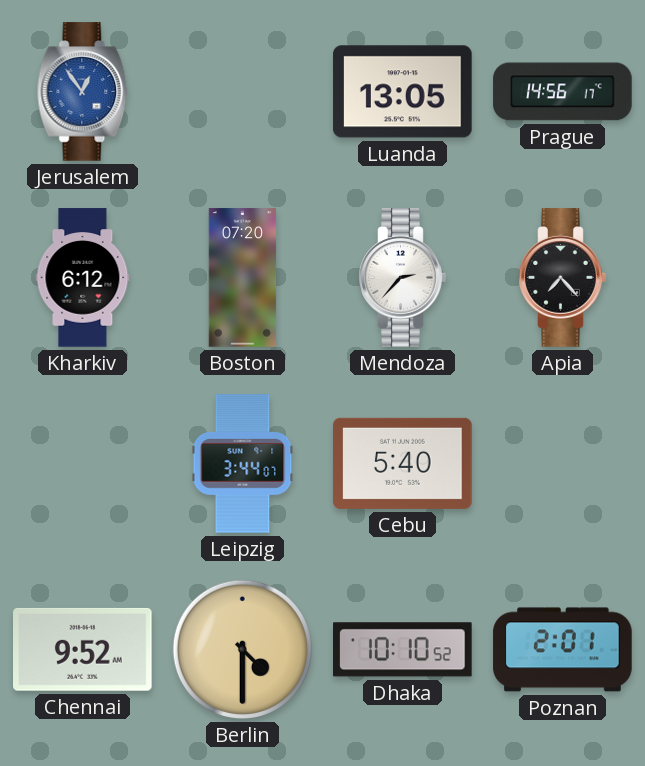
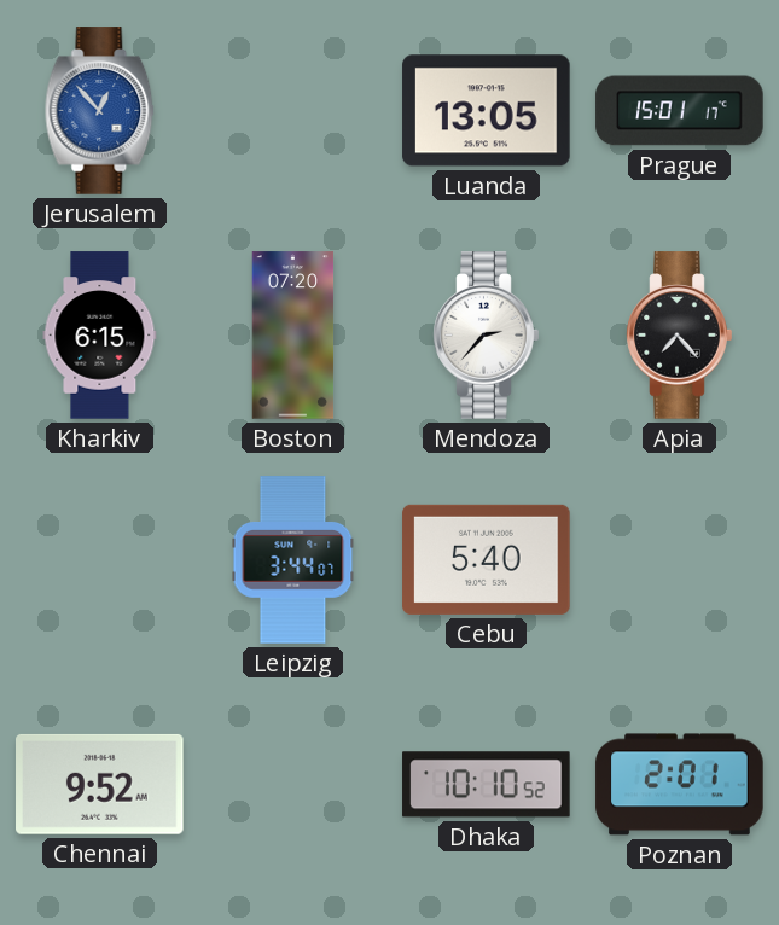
Jerusalem: 12:54 -> 12:53 (100, 111)
Prague: 14:56 -> 15:01 (680, 111)
Kharkiv: 6:12 -> 6:15 (100, 336)
Berlin: 4:30 -> none (242, 649)
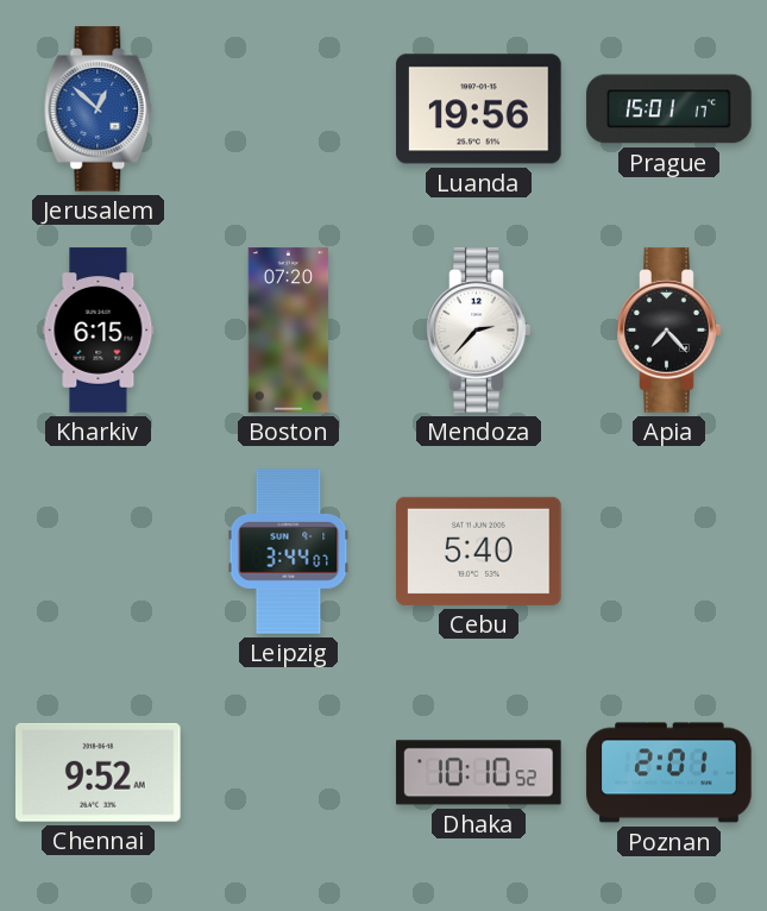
Jerusalem: 12:53 -> 12:52 (99, 109)
Luanda: 13:05 -> 19:56 (479, 109)
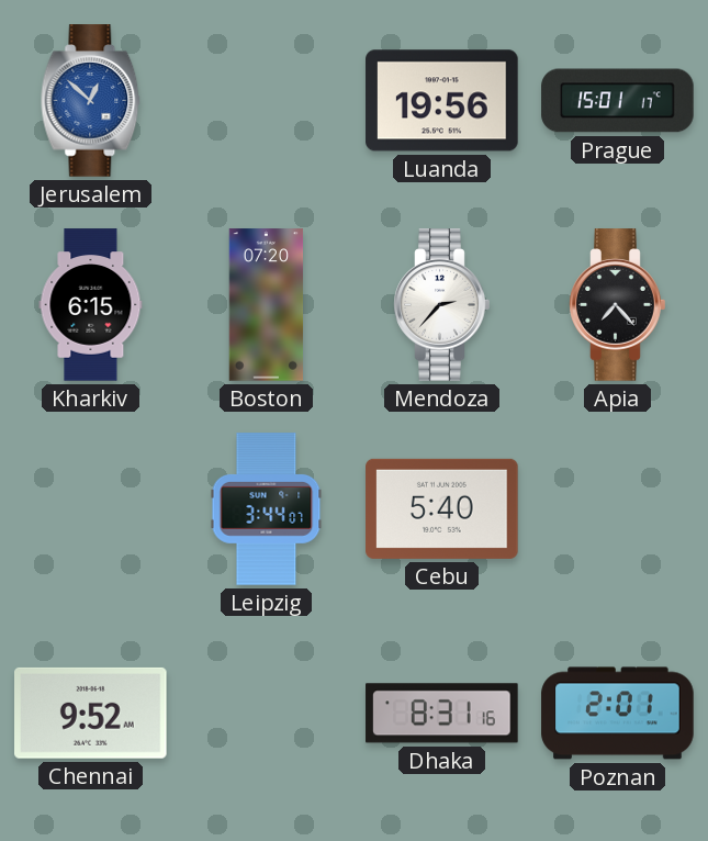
Dhaka: 10:10 -> 8:31 (442, 714)
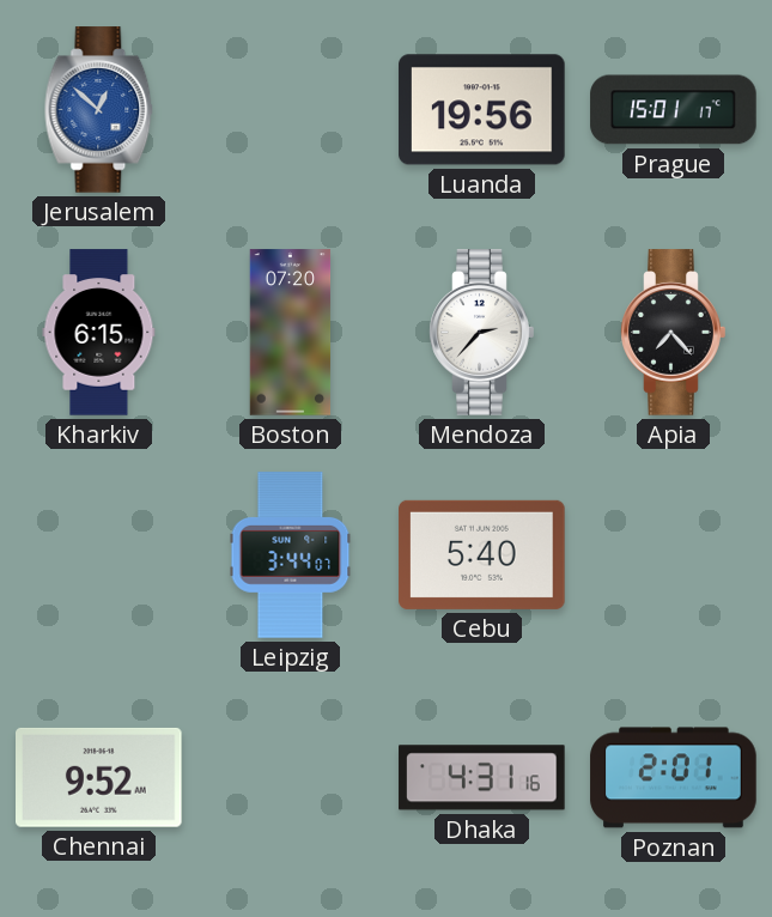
Dhaka: 8:31 -> 4:31 (482, 778)
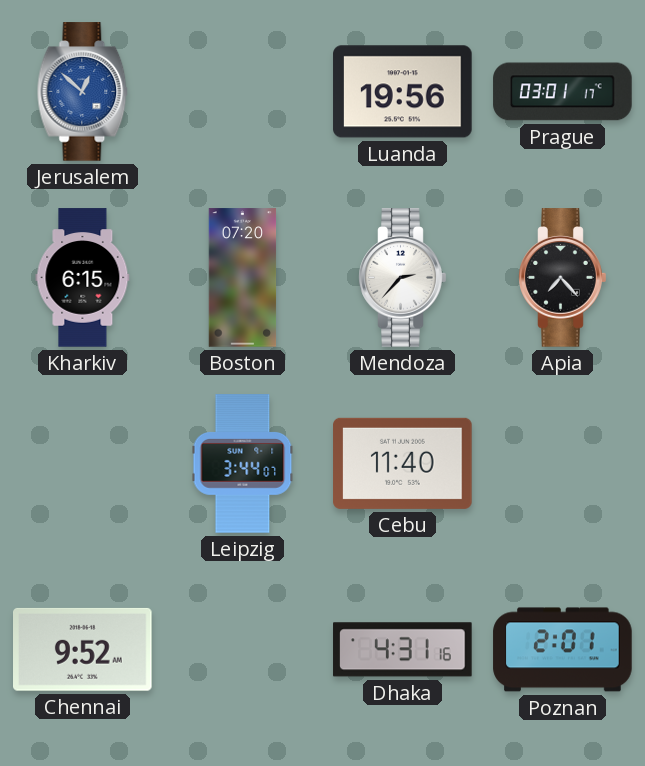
Prague: 15:01 -> 03:01 (563, 92)
Cebu: 5:40 -> 11:40 (403, 463)
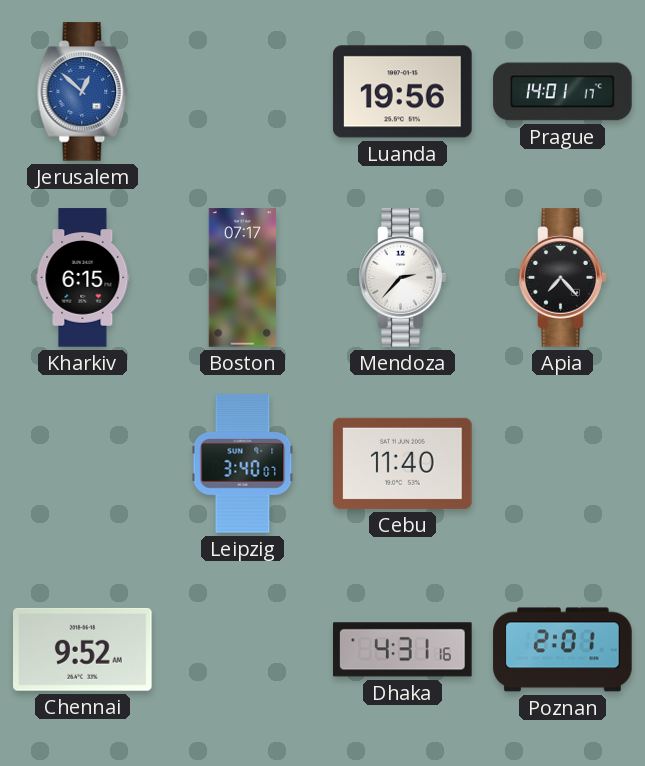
Prague: 03:01 -> 14:01 (563, 92)
Boston: 07:20 -> 07:17 (243, 278)
Leipzig: 3:44 -> 3:40 (243, 464)
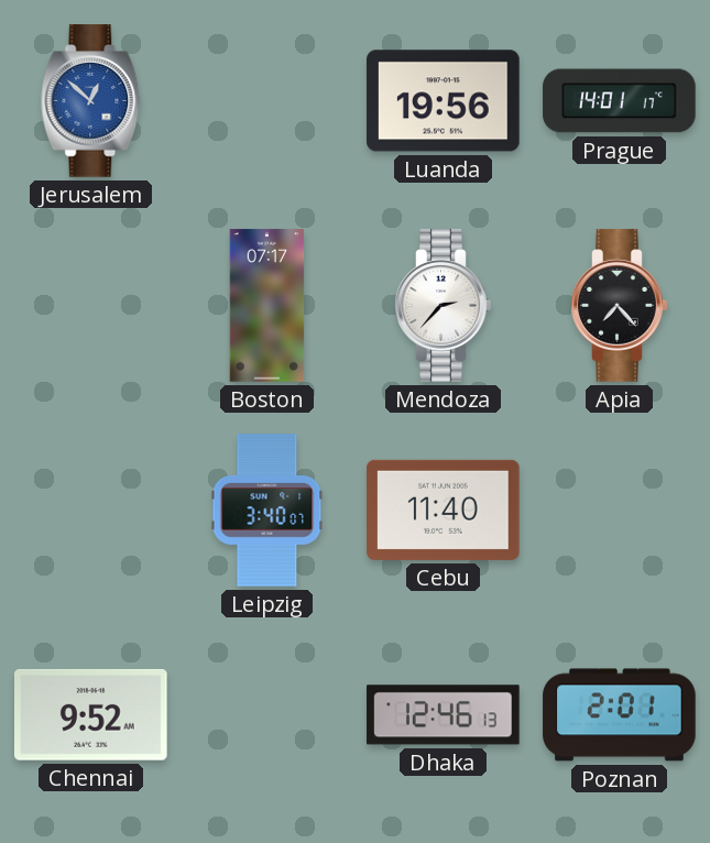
Kharkiv: 6:15 -> none (83, 278)
Dhaka: 4:31 -> 12:46 (444, 715)
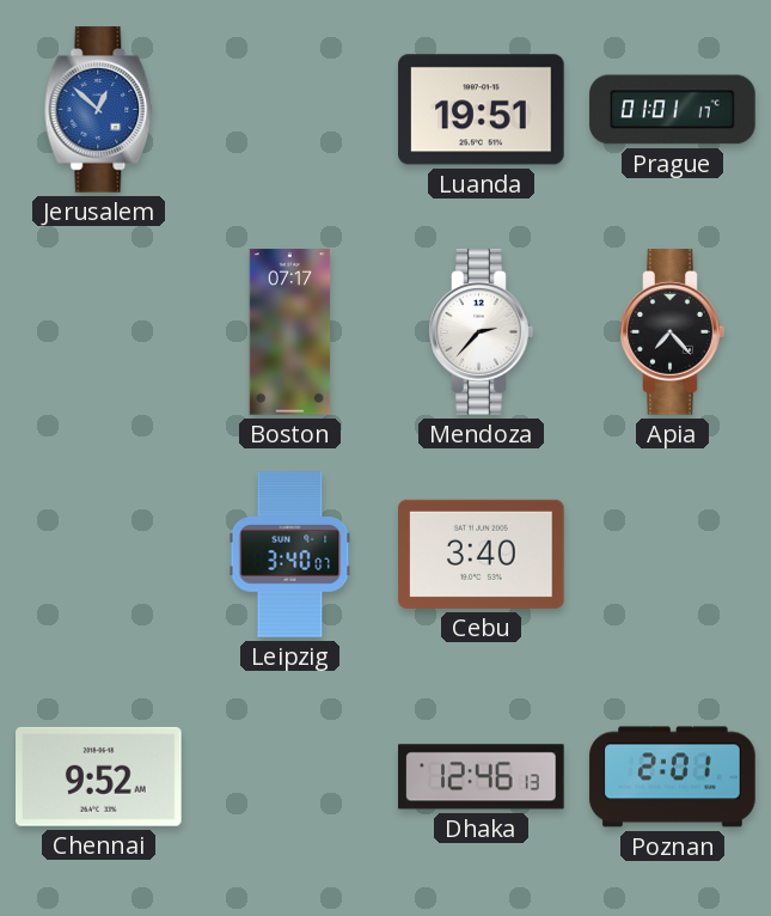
Luanda: 19:56 -> 19:51 (482, 110)
Prague: 14:01 -> 01:01 (673, 110)
Cebu: 11:40 -> 3:40 (482, 554)
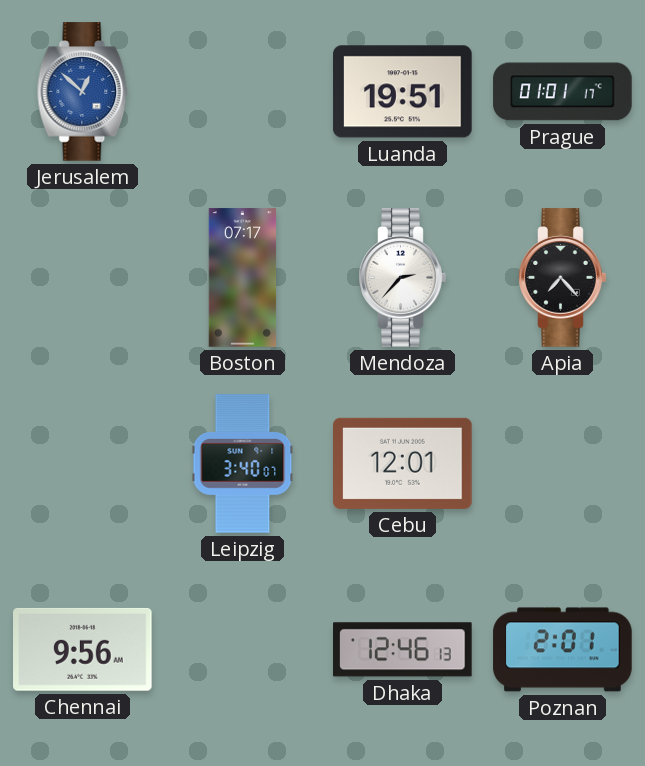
Cebu: 3:40 -> 12:01 (403, 463)
Chennai: 9:52 -> 9:56 (83, 649)
